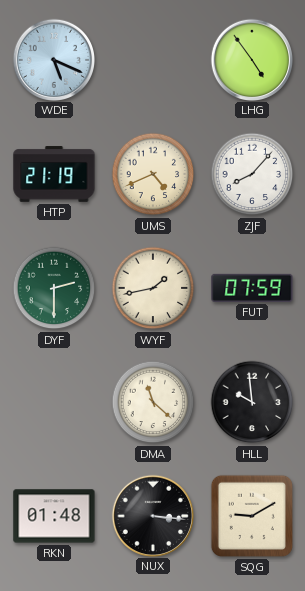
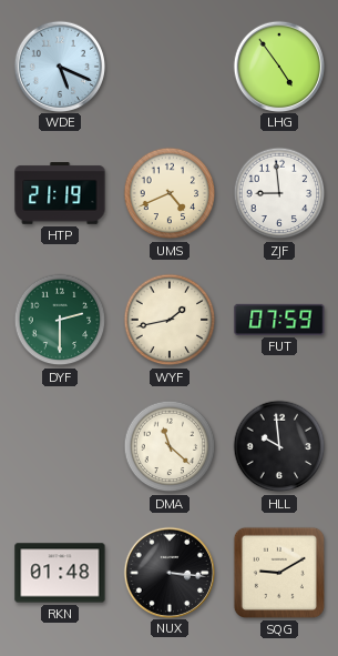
ZJF: 8:07 -> 8:59 (279, 193)
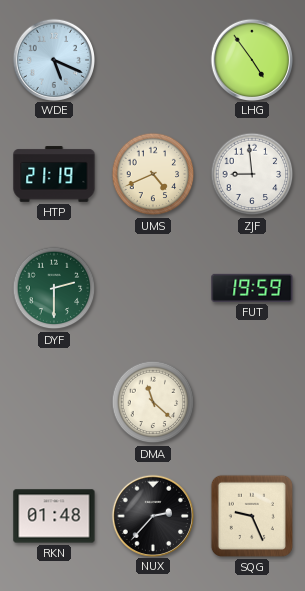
WYF: 1:43 -> none (170, 320)
FUT: 07:59 -> 19:59 (252, 288)
HLL: 9:59 -> none (279, 446)
NUX: 3:16 -> 2:37 (152, 515)
SQG: 9:10 -> 9:26 (252, 516)
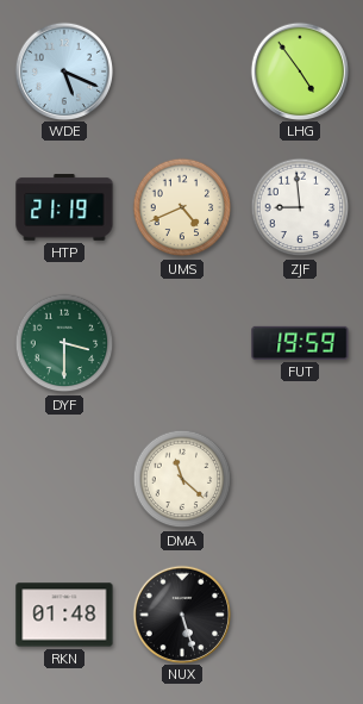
DYF: 2:30 -> 3:30 (64, 343)
NUX: 2:37 -> 5:27 (181, 613)
SQG: 9:26 -> none (252, 516)
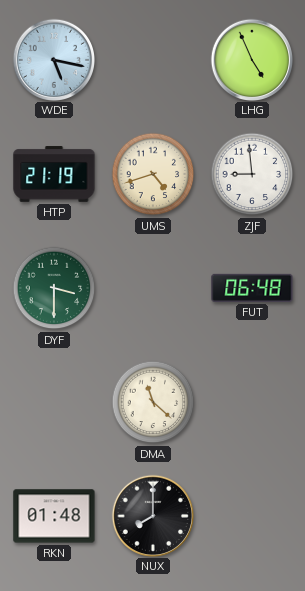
WDE: 5:19 -> 5:17 (53, 59)
LHG: 4:54 -> 4:56 (251, 59)
UMS: 4:41 -> 4:42 (153, 174)
FUT: 19:59 -> 06:48 (252, 288)
NUX: 5:27 -> 8:00 (152, 515)
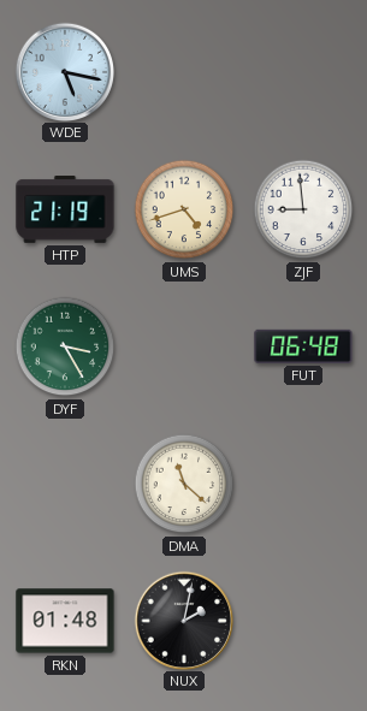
LHG: 4:56 -> none (251, 59)
DYF: 3:30 -> 3:25 (65, 346)
NUX: 8:00 -> 2:02 (183, 620)
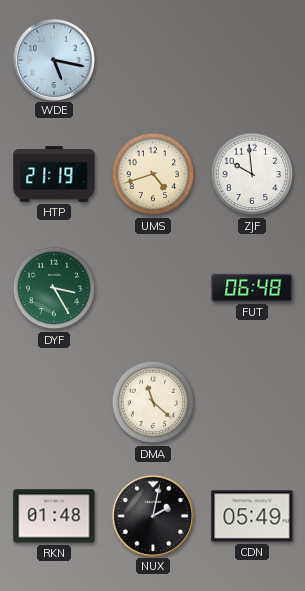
ZJF: 8:59 -> 9:59 (252, 174)
CDN: none -> 05:49 (252, 516)
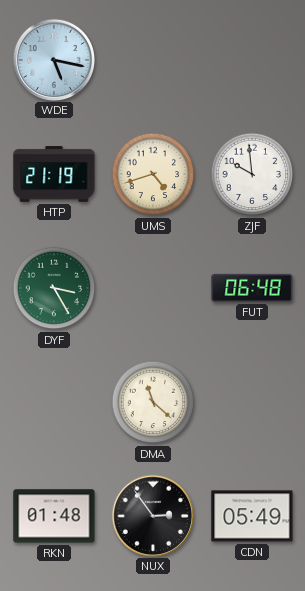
NUX: 2:02 -> 2:54 (152, 515)
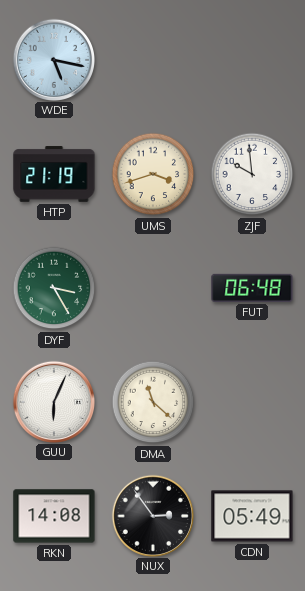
UMS: 4:42 -> 3:42 (153, 174)
GUU: none -> 6:04 (53, 401)
RKN: 01:48 -> 14:08 (54, 516)
